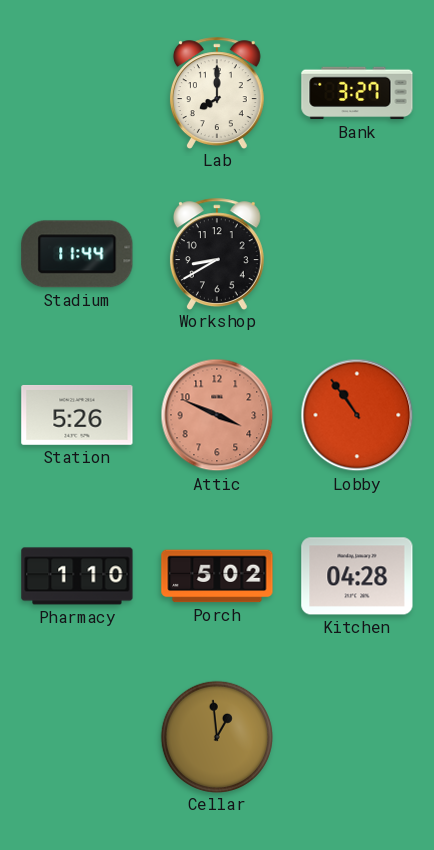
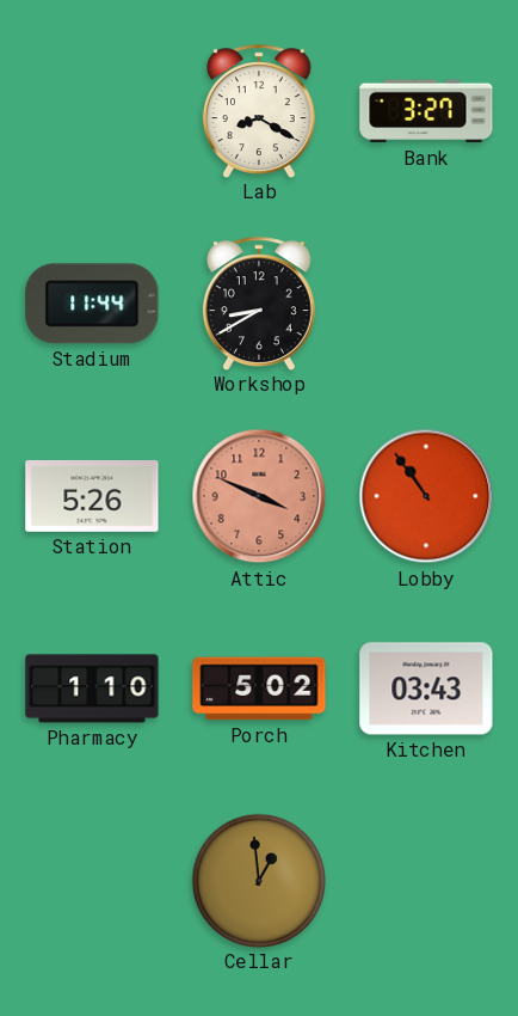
Lab: 8:00 -> 8:20 (259, 111)
Kitchen: 04:28 -> 03:43 (426, 688)
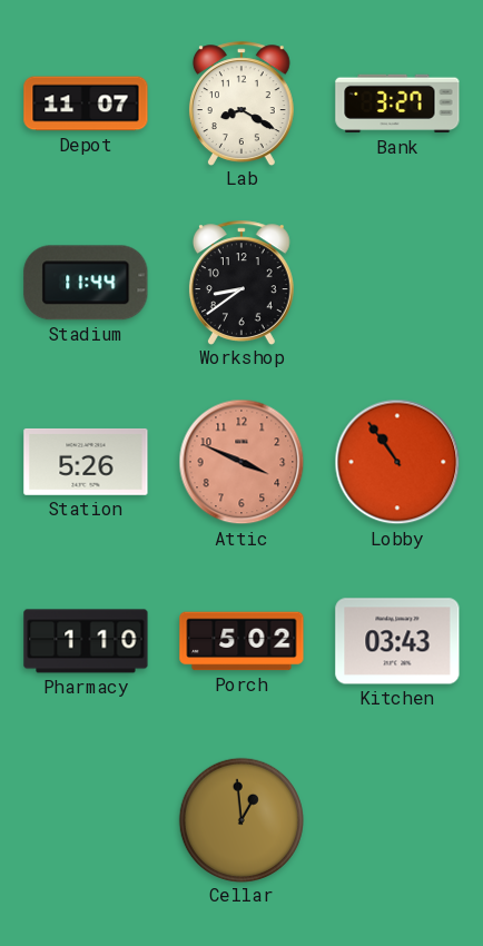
Depot: none -> 11:07 (86, 104)
Workshop: 8:40 -> 8:39 (241, 283)
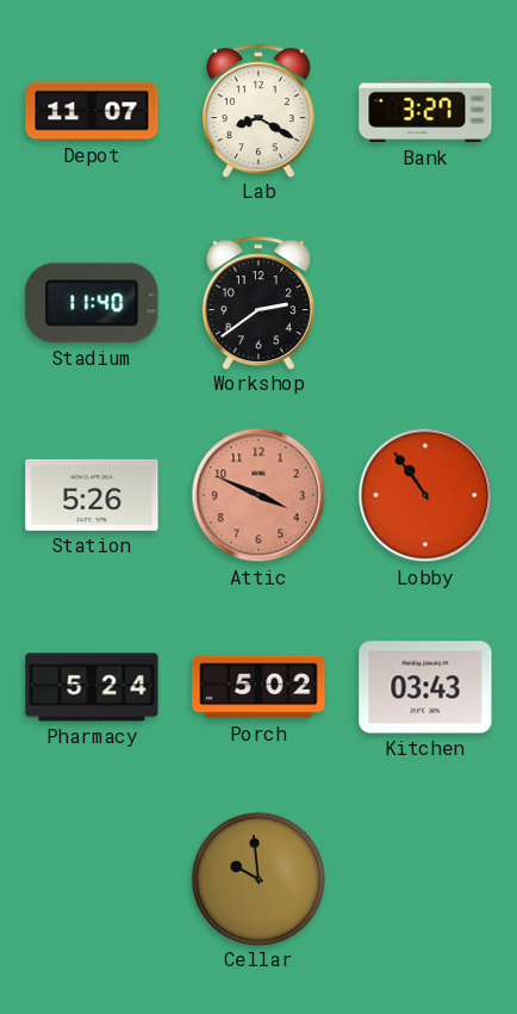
Stadium: 11:44 -> 11:40 (92, 303)
Workshop: 8:39 -> 2:39 (258, 303)
Pharmacy: 1:10 -> 5:24 (92, 687)
Cellar: 12:59 -> 9:59 (257, 878)
